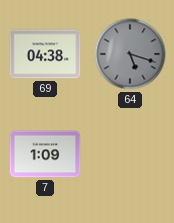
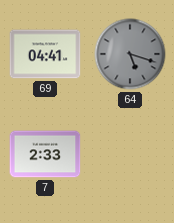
69: 04:38 -> 04:41 (45, 54)
7: 1:09 -> 2:33 (45, 154)
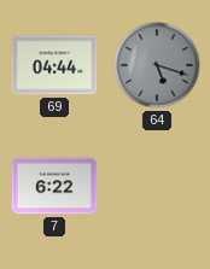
69: 04:41 -> 04:44 (54, 65)
7: 2:33 -> 6:22 (54, 186)
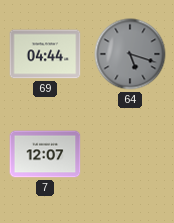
7: 6:22 -> 12:07 (45, 154)
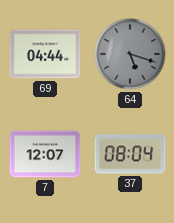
37: none -> 08:04 (130, 154)
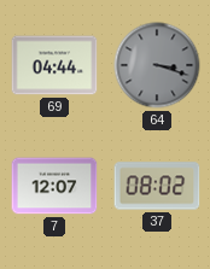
64: 5:18 -> 3:18 (157, 65)
37: 08:04 -> 08:02 (157, 186)
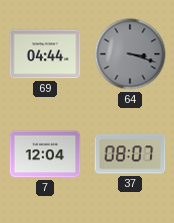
7: 12:07 -> 12:04 (45, 154)
37: 08:02 -> 08:07 (130, 154)
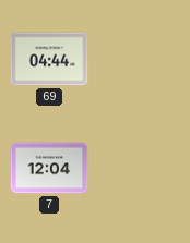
64: 3:18 -> none (130, 54)
37: 08:07 -> none (130, 154)
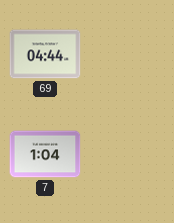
7: 12:04 -> 1:04 (45, 154)
